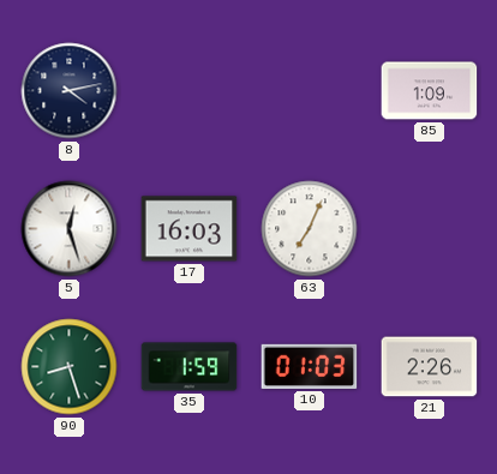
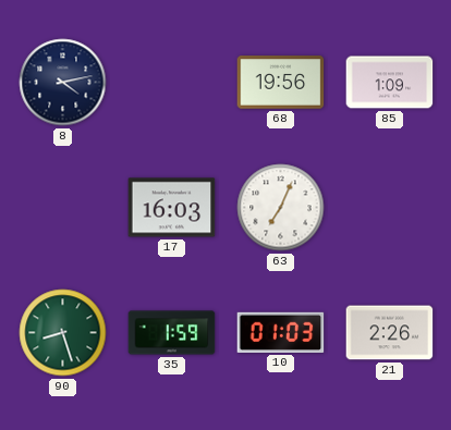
68: none -> 19:56 (281, 83)
5: 12:27 -> none (70, 229)
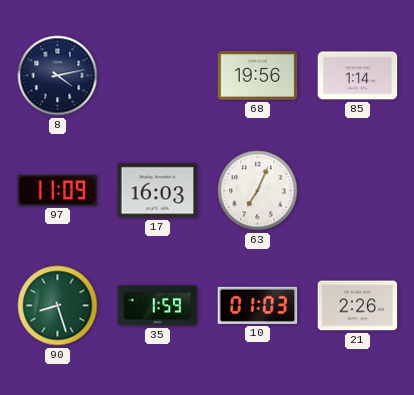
85: 1:09 -> 1:14 (358, 76)
97: none -> 11:09 (58, 190)
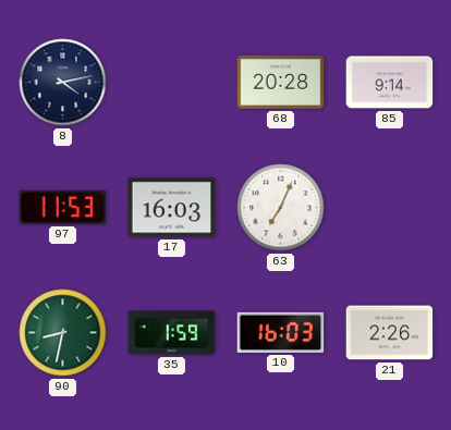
68: 19:56 -> 20:28 (281, 83)
85: 1:14 -> 9:14 (390, 83)
97: 11:09 -> 11:53 (63, 207)
90: 8:27 -> 8:32 (63, 333)
10: 01:03 -> 16:03 (281, 332)
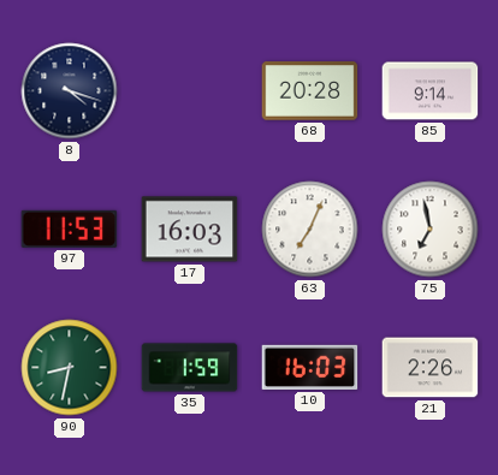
8: 4:13 -> 4:18 (70, 91)
75: none -> 6:58 (431, 230)
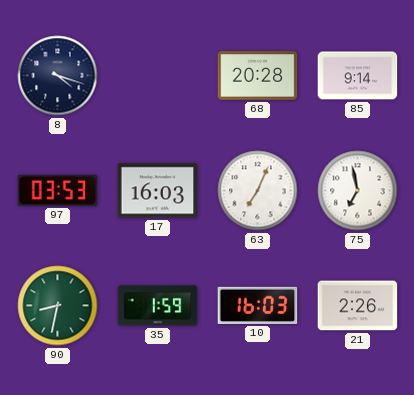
97: 11:53 -> 03:53 (58, 190)
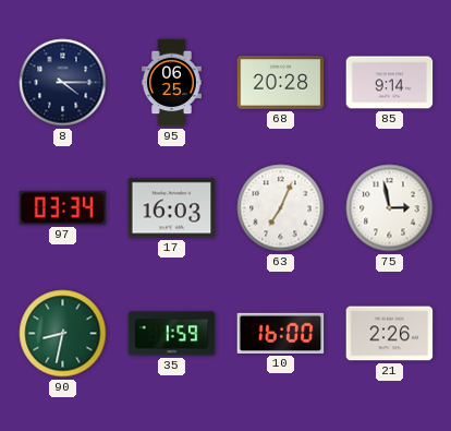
8: 4:18 -> 4:15 (63, 83)
95: none -> 06:25 (171, 83)
97: 03:53 -> 03:34 (63, 207)
75: 6:58 -> 2:58 (390, 208)
10: 16:03 -> 16:00 (281, 333)
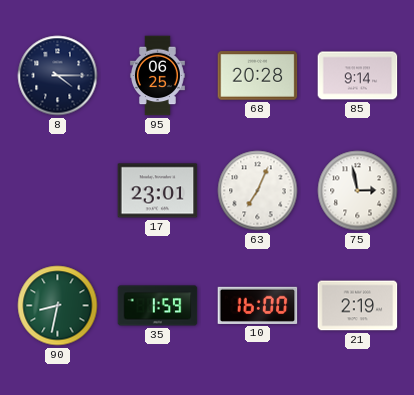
97: 03:34 -> none (63, 207)
17: 16:03 -> 23:01 (158, 191)
21: 2:26 -> 2:19 (358, 306)
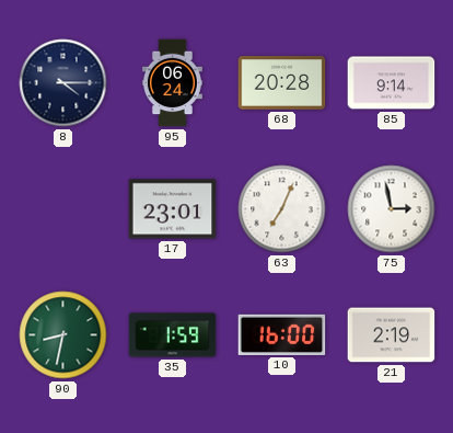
95: 06:25 -> 06:24 (172, 83)
